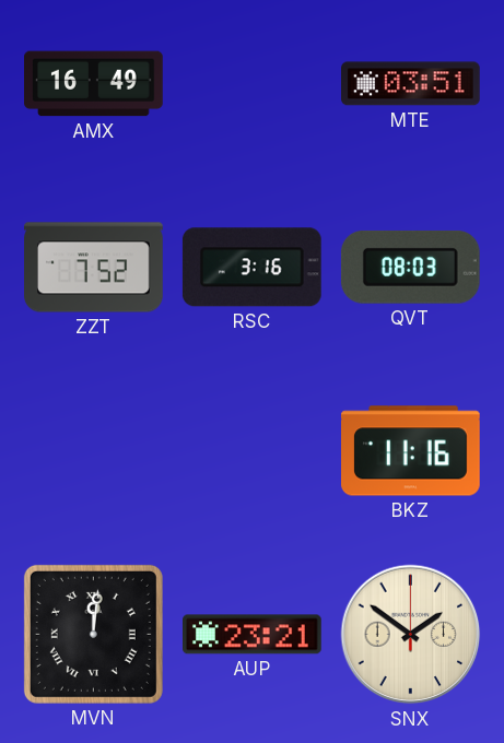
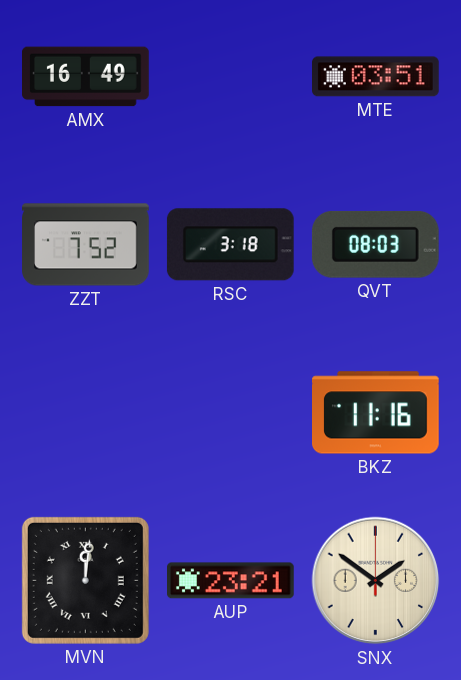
RSC: 3:16 -> 3:18 (230, 245)
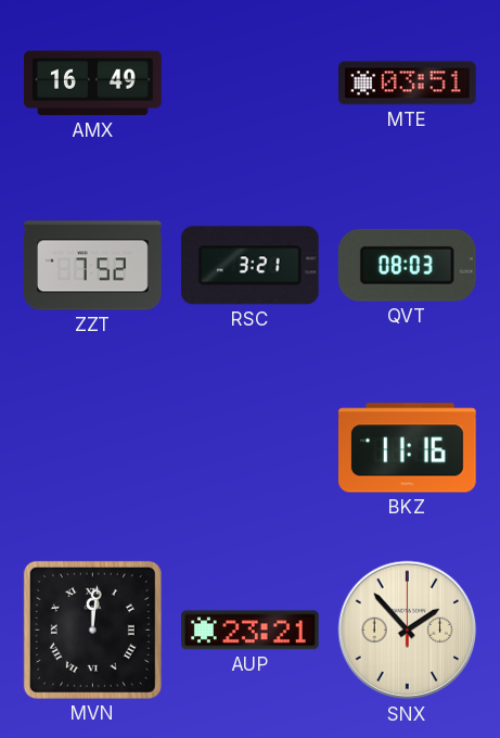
RSC: 3:18 -> 3:21 (249, 266)
SNX: 1:51 -> 1:53 (408, 631)
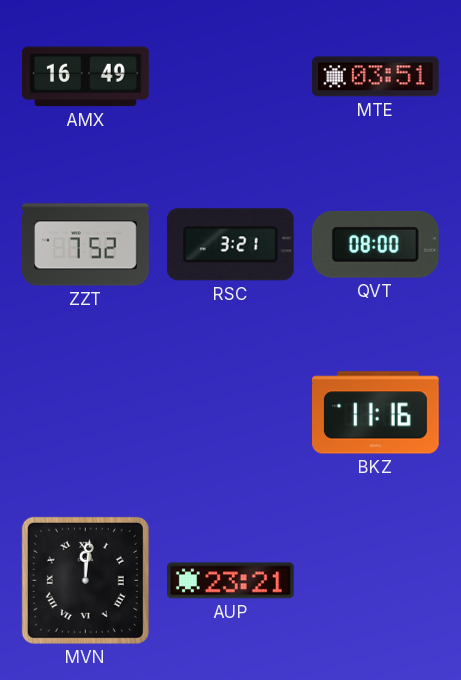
QVT: 08:03 -> 08:00 (375, 244)
SNX: 1:53 -> none (408, 631)
